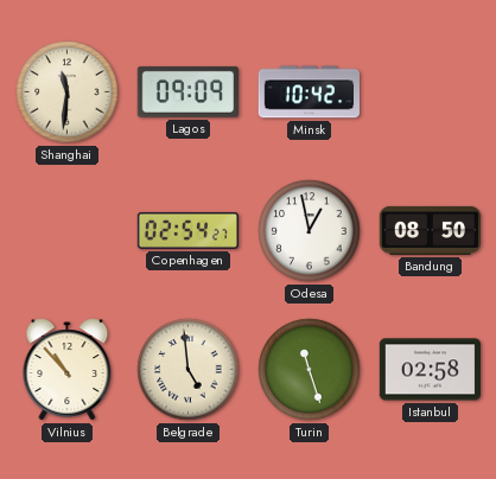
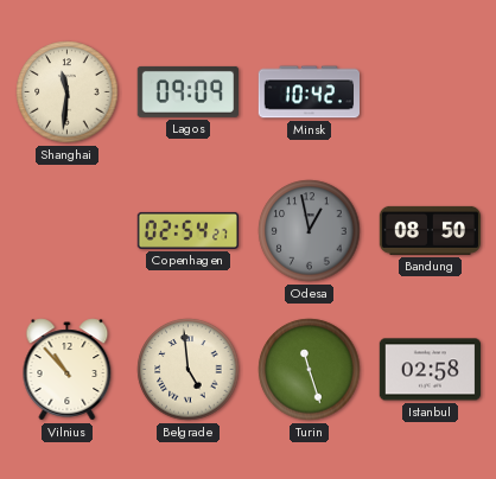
Odesa dial: white -> grey (310, 231)
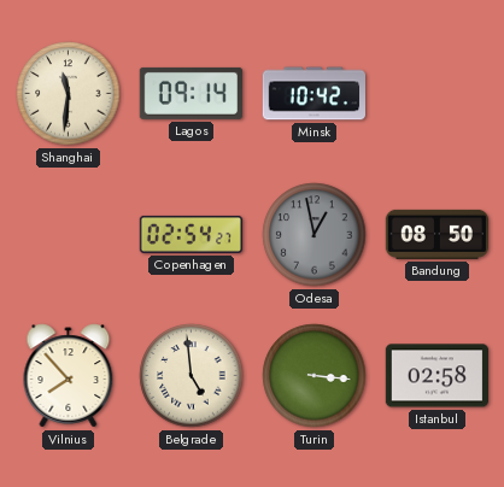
Lagos: 09:09 -> 09:14 (191, 93)
Vilnius: 10:53 -> 7:53 (69, 376)
Turin: 11:27 -> 3:16 (315, 376)
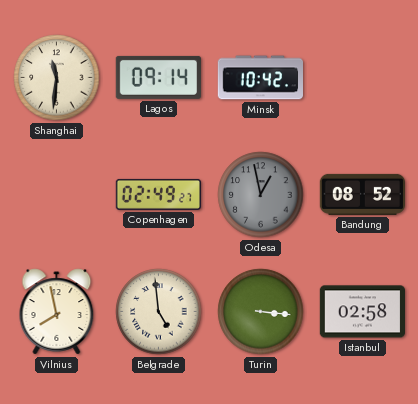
Copenhagen: 02:54 -> 02:49 (159, 194)
Bandung: 08:50 -> 08:52 (362, 194)
Vilnius: 7:53 -> 7:58 (57, 312)
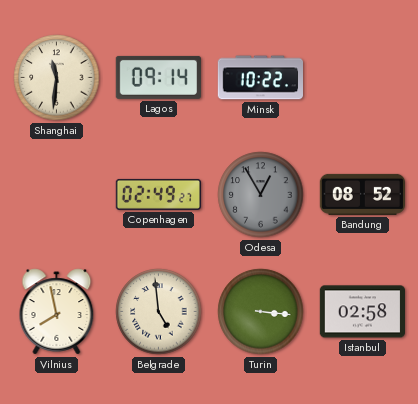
Minsk: 10:42 -> 10:22 (260, 78)
Odesa: 12:58 -> 12:55 (261, 195)
